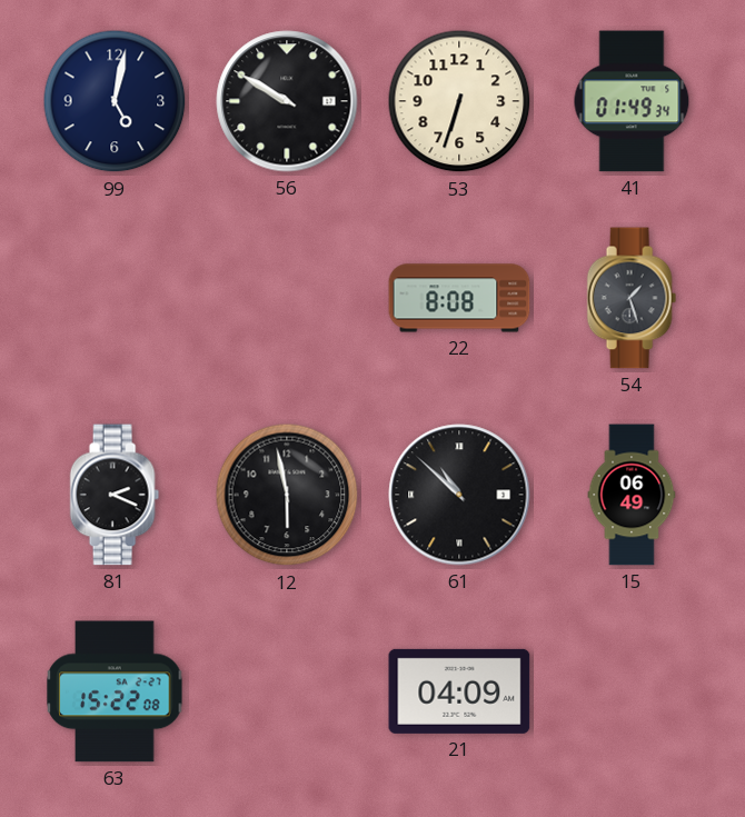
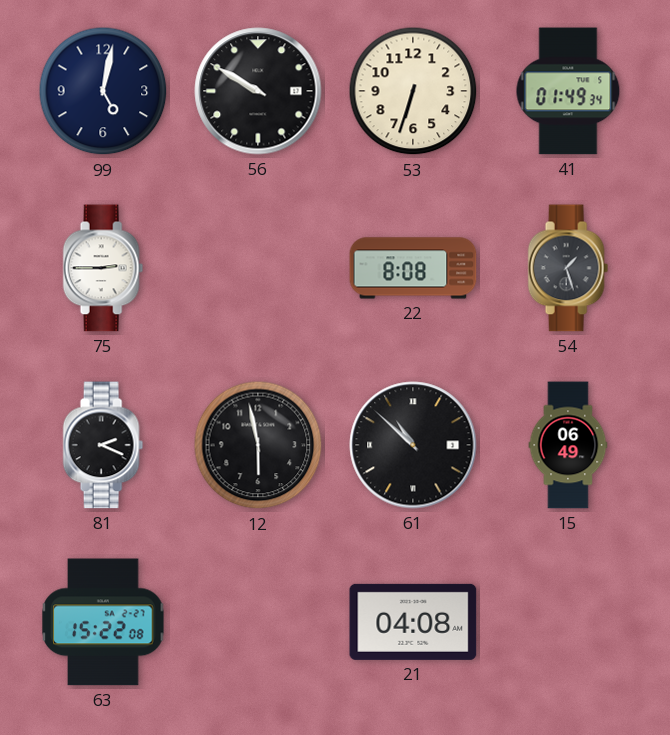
75: none -> 2:45 (103, 268)
21: 04:09 -> 04:08 (413, 622)
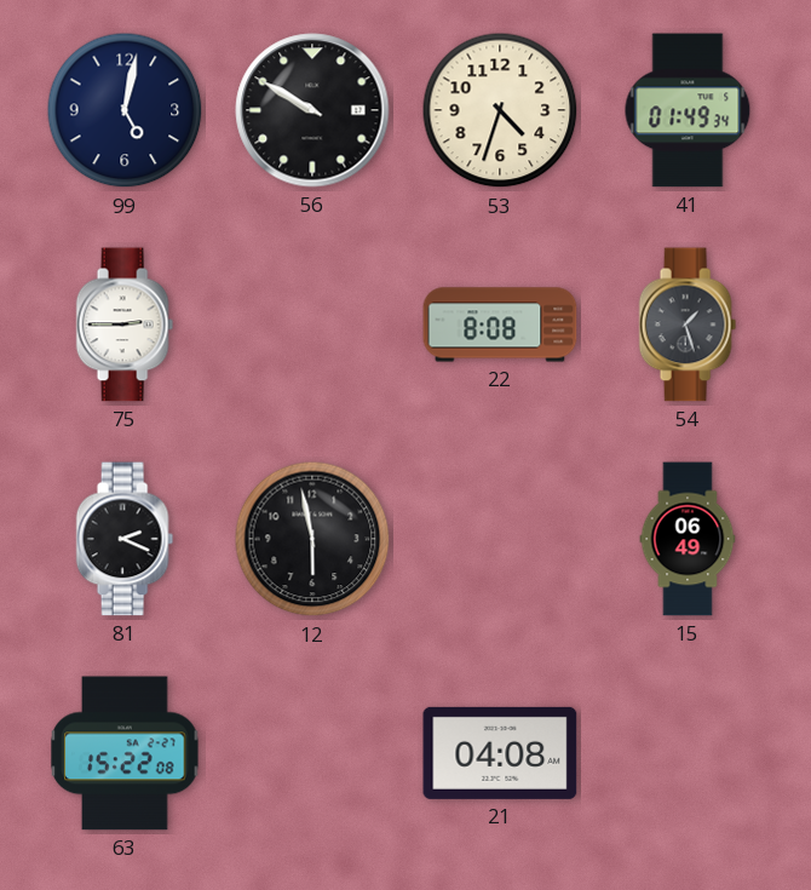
53: 6:33 -> 4:33 (500, 110)
61: 10:52 -> none (413, 445)
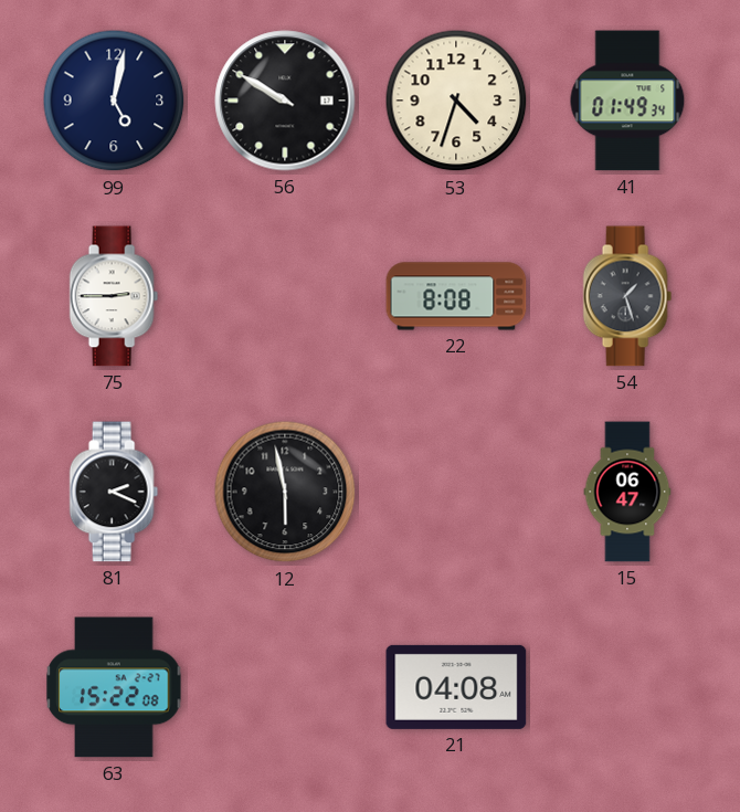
15: 06:49 -> 06:47 (627, 492)
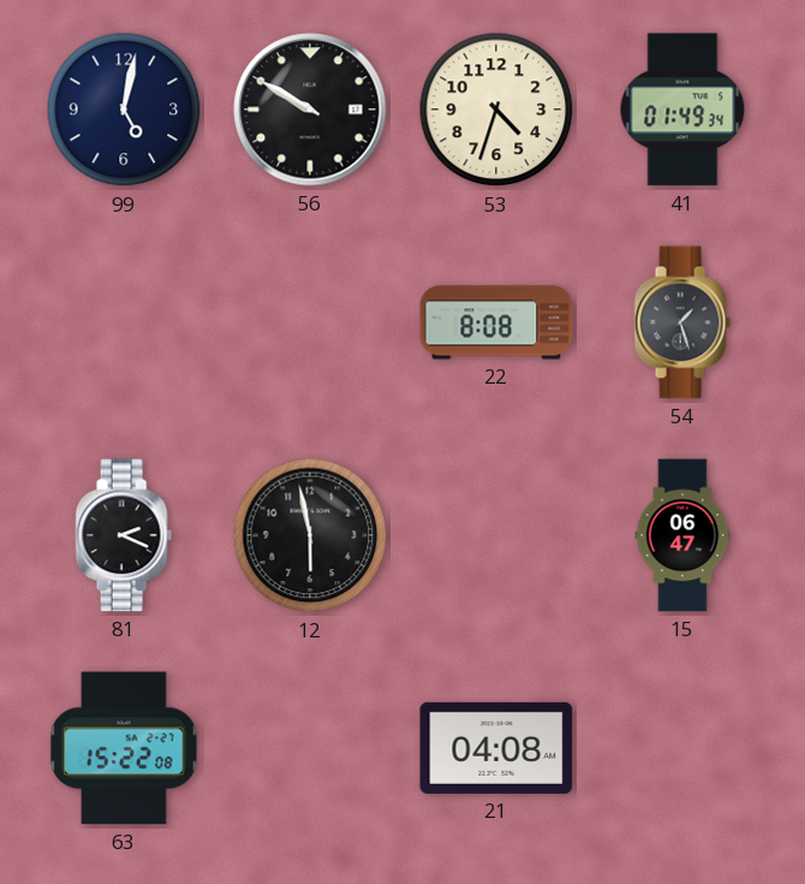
75: 2:45 -> none (114, 296)
